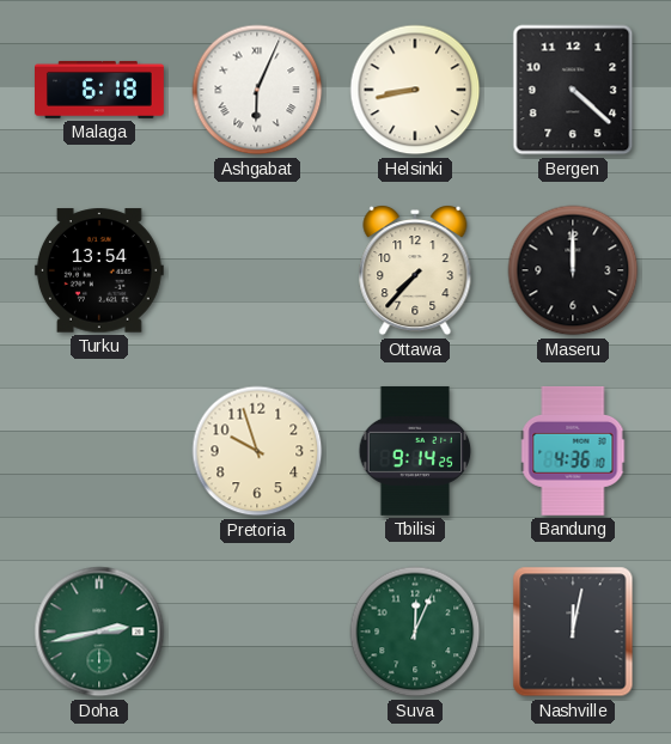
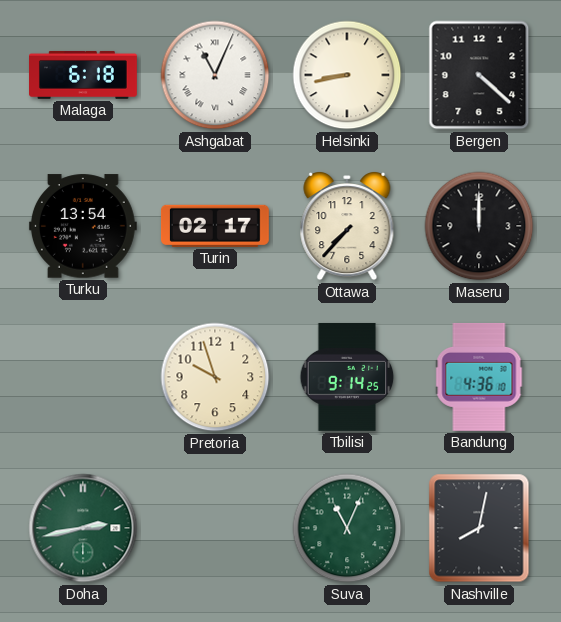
Ashgabat: 6:04 -> 11:04 (215, 75)
Turin: none -> 02:17 (215, 226)
Suva: 12:04 -> 11:04 (347, 528)
Nashville: 12:02 -> 8:02 (479, 528)
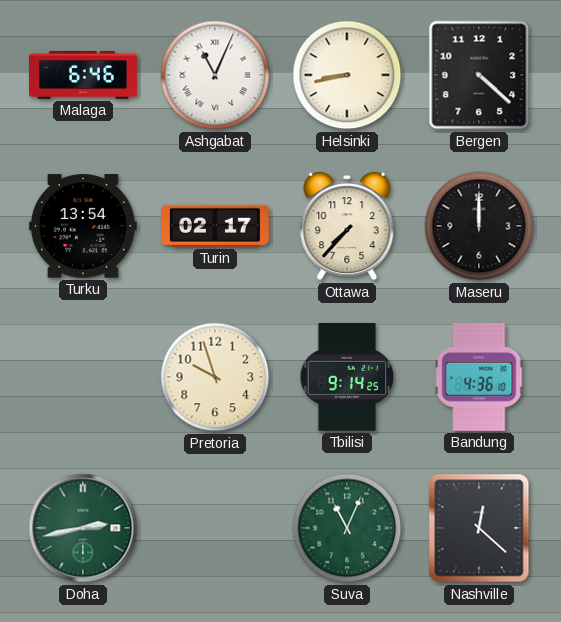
Malaga: 6:18 -> 6:46 (84, 75)
Nashville: 8:02 -> 12:22 (479, 528)
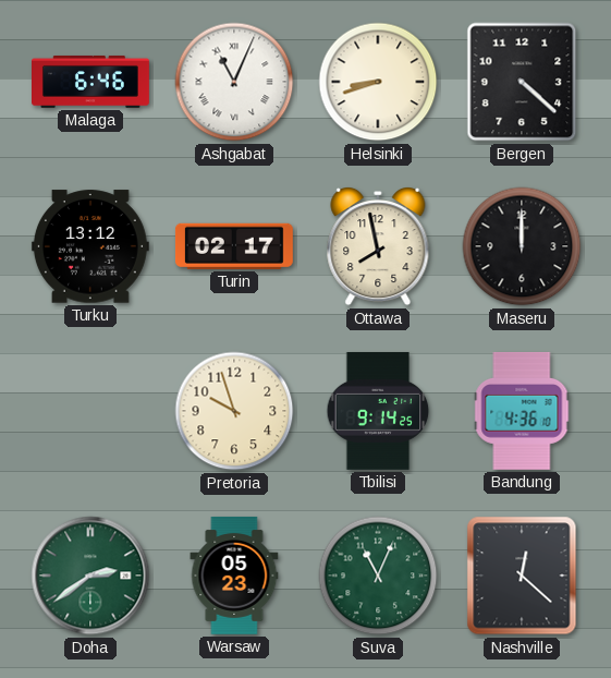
Helsinki: 8:43 -> 8:42 (378, 82)
Turku: 13:54 -> 13:12 (90, 246)
Ottawa: 7:37 -> 7:58 (378, 247)
Doha: 2:43 -> 2:39 (90, 576)
Warsaw: none -> 05:23 (234, 576)
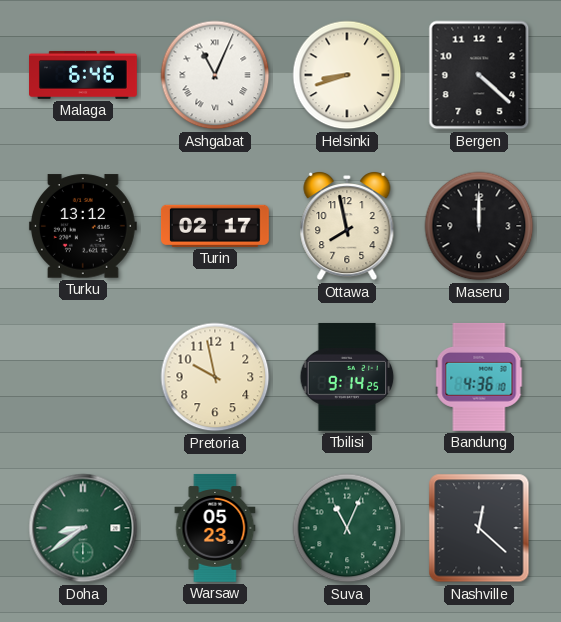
Pretoria: 9:57 -> 9:58 (215, 377)
Doha: 2:39 -> 8:39 (83, 528)
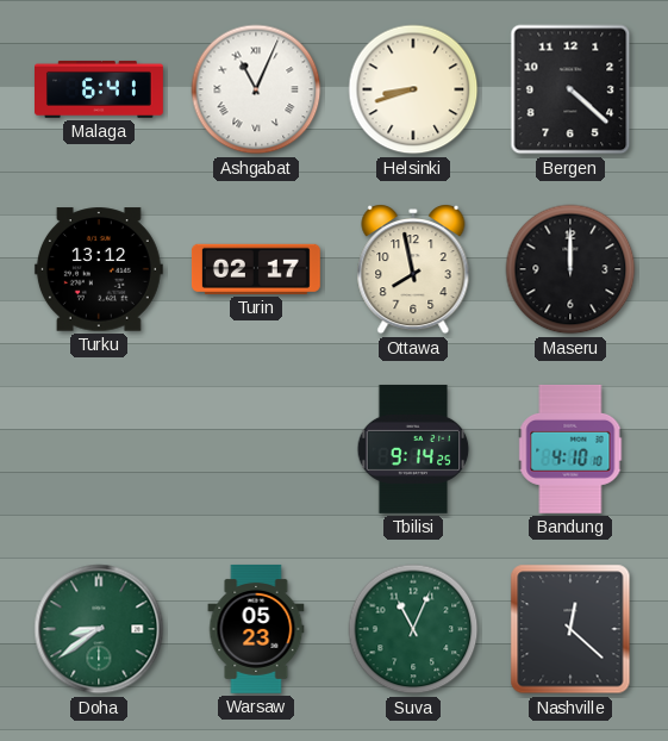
Malaga: 6:46 -> 6:41 (100, 89)
Pretoria: 9:58 -> none (215, 377)
Bandung: 4:36 -> 4:10 (570, 449)
